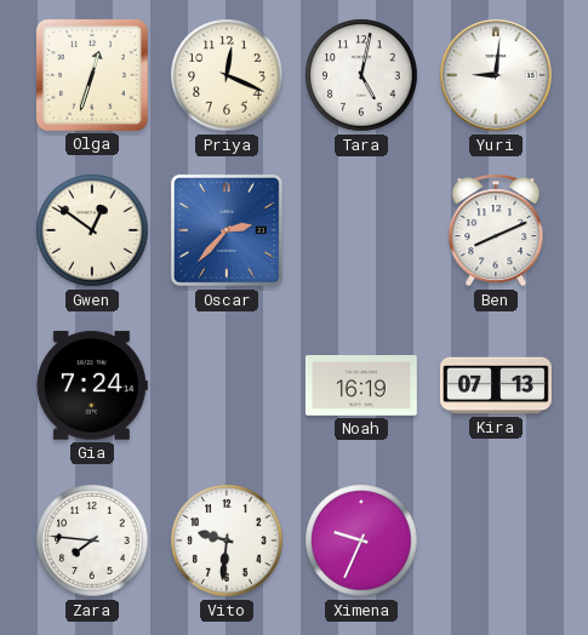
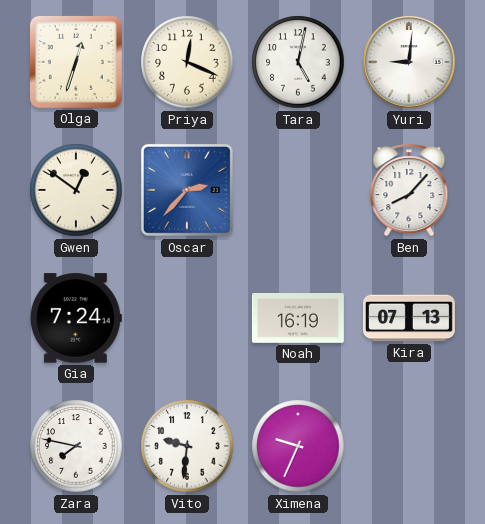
Ben: 8:11 -> 8:07 (409, 190)
Zara: 7:46 -> 7:47 (76, 446)
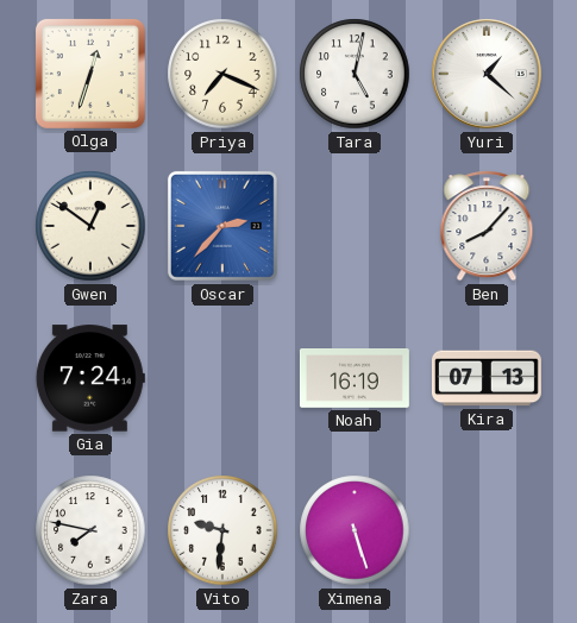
Priya: 12:19 -> 7:19 (222, 74)
Yuri: 9:01 -> 1:22 (487, 74)
Ximena: 9:34 -> 5:27 (355, 530)
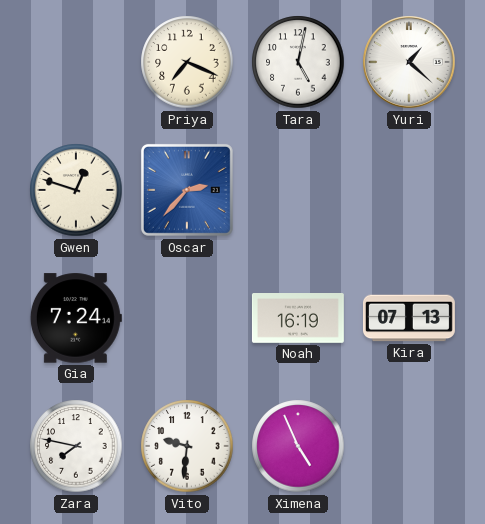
Olga: 12:33 -> none (90, 74)
Gwen: 12:51 -> 12:48 (76, 190)
Ben: 8:07 -> none (487, 226)
Ximena: 5:27 -> 4:56 (298, 446)
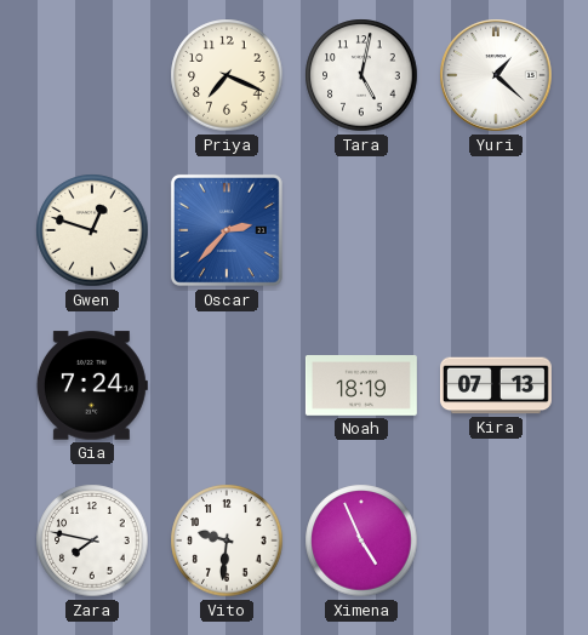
Noah: 16:19 -> 18:19 (361, 387)
